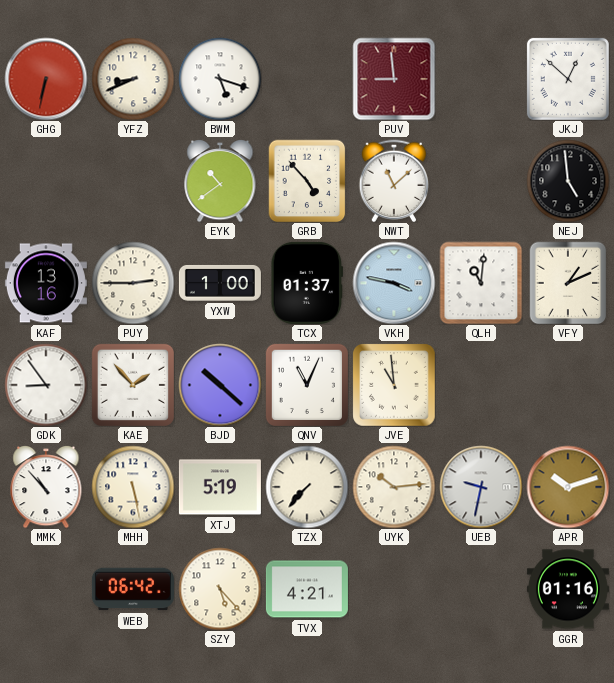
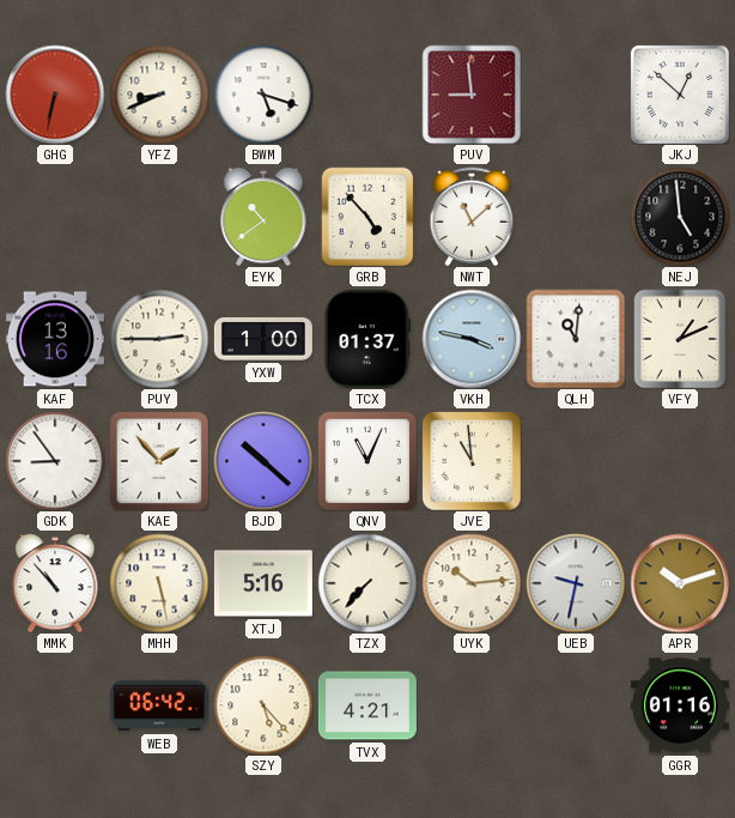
XTJ: 5:19 -> 5:16 (263, 583)
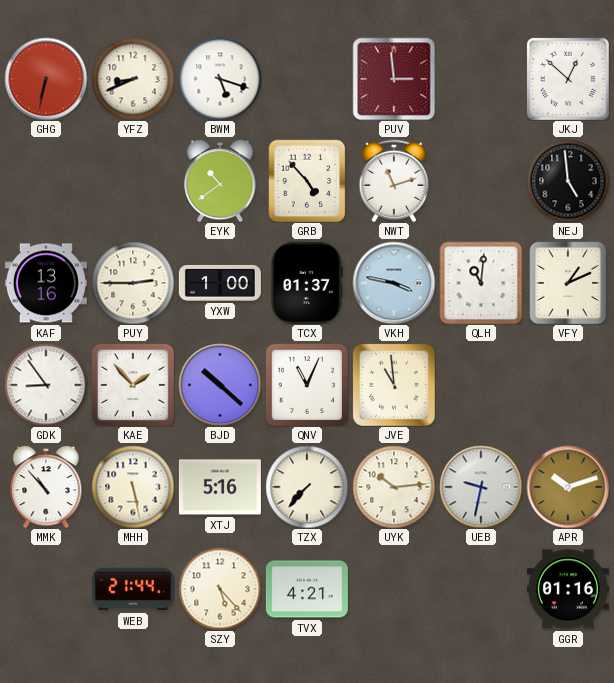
PUV: 8:59 -> 2:59 (394, 79)
NWT: 11:08 -> 11:12 (394, 181)
WEB: 06:42 -> 21:44 (133, 589)
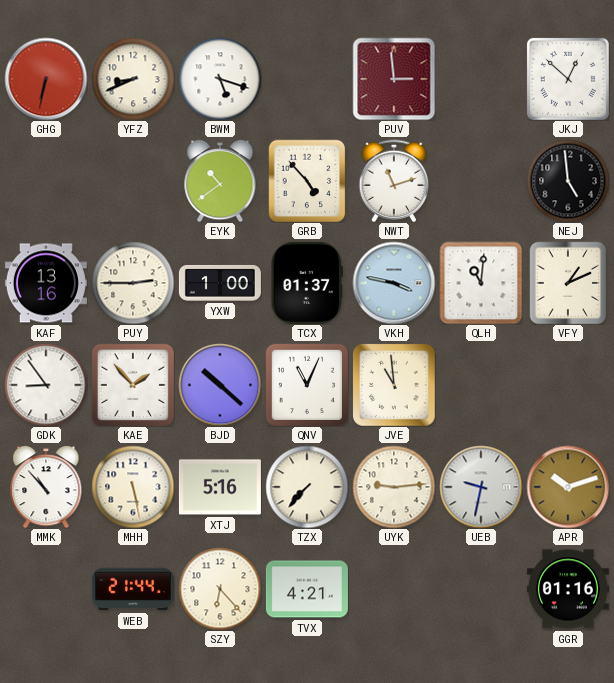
UYK: 10:14 -> 9:14 (394, 487)
SZY: 5:23 -> 6:23 (220, 589)
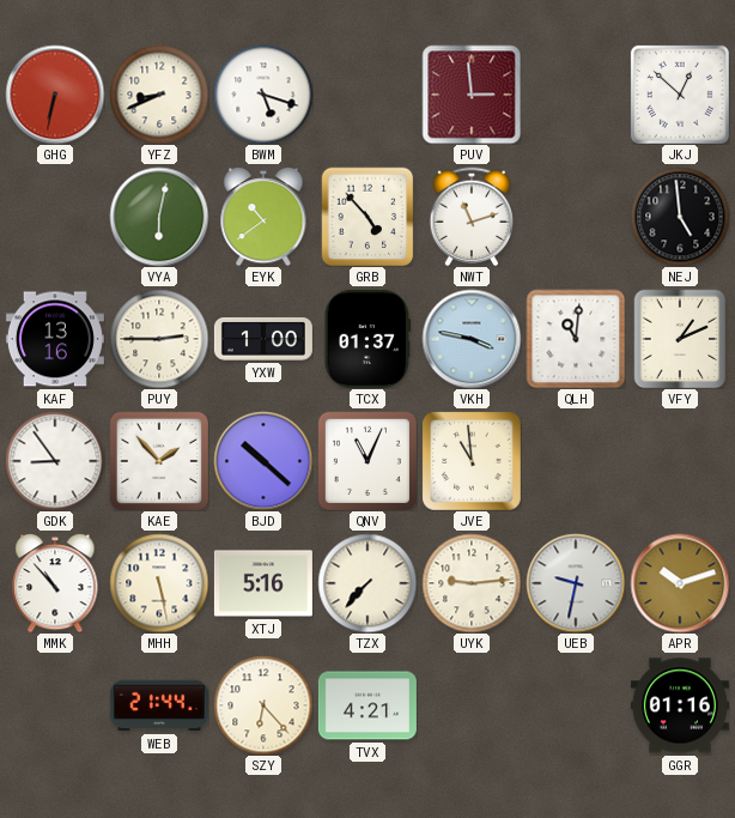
VYA: none -> 6:02 (159, 217)
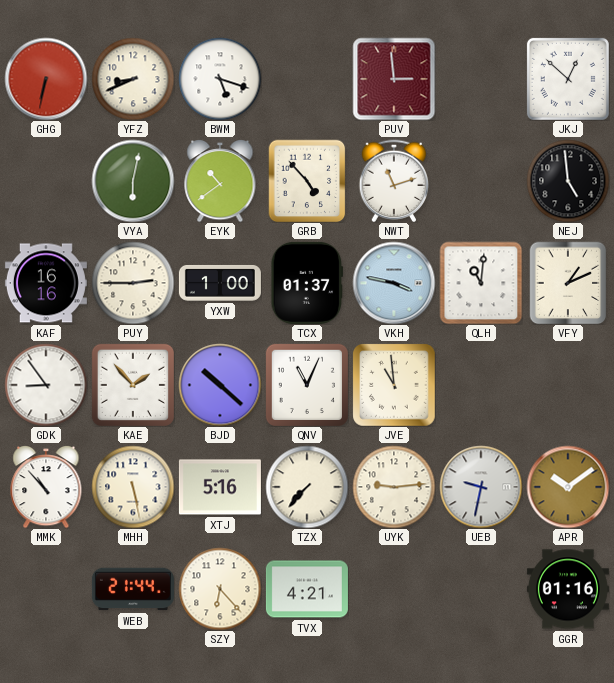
KAF: 13:16 -> 16:16 (46, 283)
APR: 10:12 -> 10:09 (568, 487)
